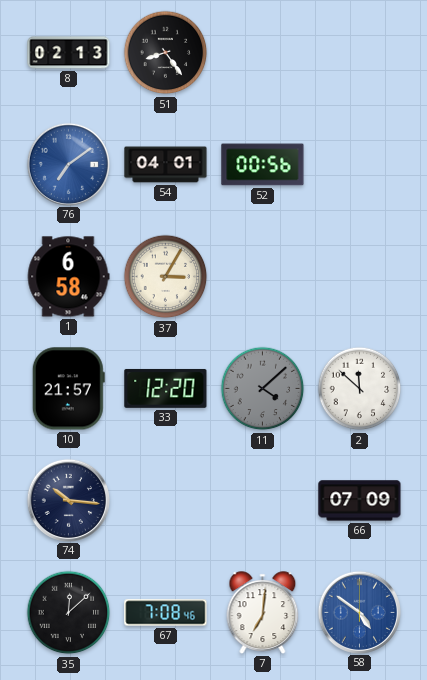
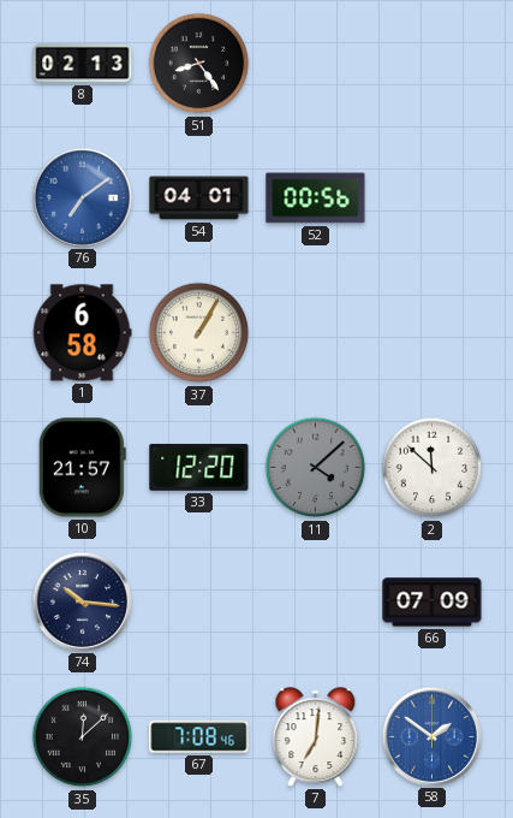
37: 3:05 -> 1:05 (199, 333)
58: 4:51 -> 1:51 (431, 736)
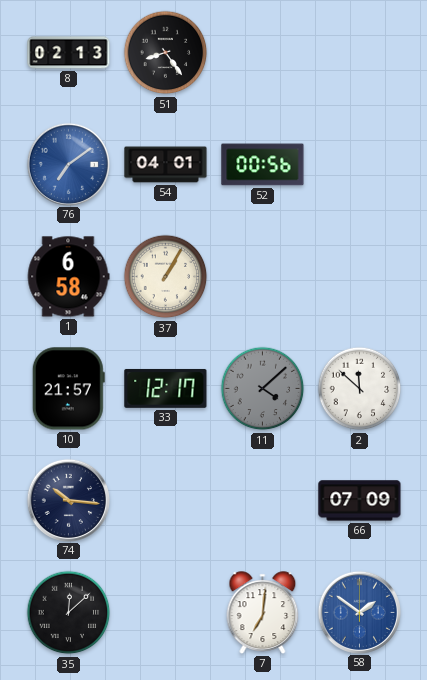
33: 12:20 -> 12:17 (166, 388)
67: 7:08 -> none (199, 737)
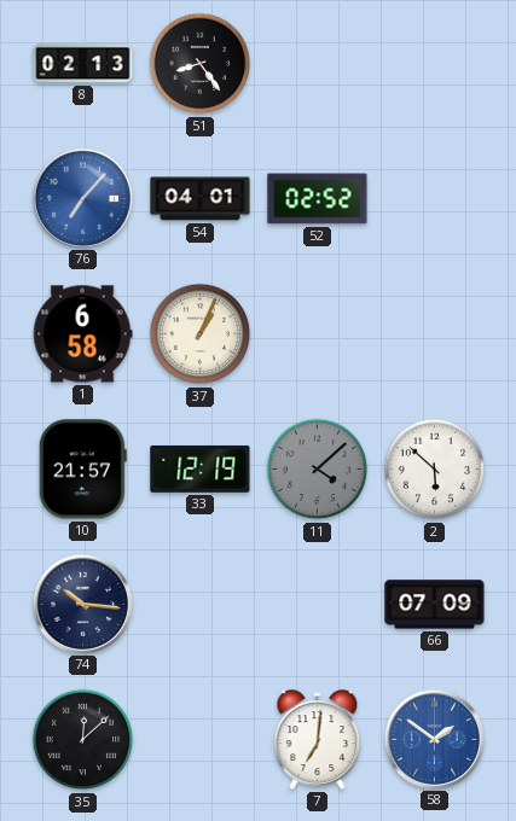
76: 7:09 -> 7:07 (82, 198)
52: 00:56 -> 02:52 (318, 199)
37: 1:05 -> 1:04 (201, 334)
33: 12:17 -> 12:19 (201, 468)
2: 11:52 -> 5:52 (435, 470)
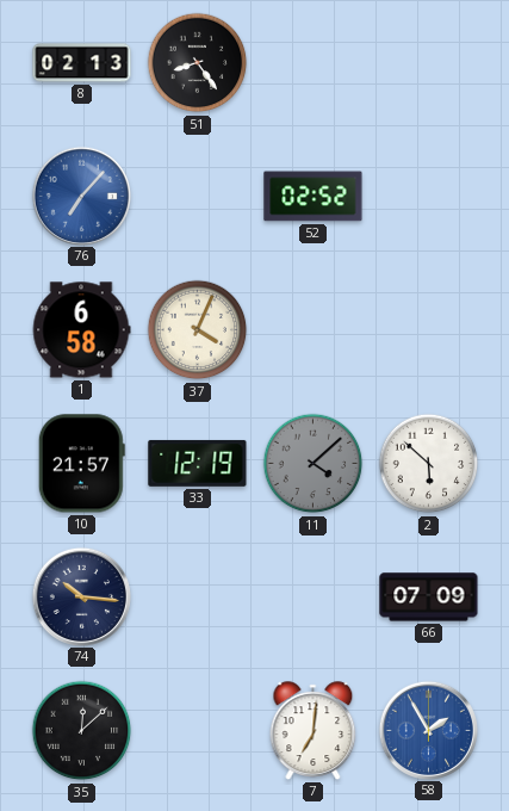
54: 04:01 -> none (201, 199)
37: 1:04 -> 4:04 (198, 330)
58: 1:51 -> 1:55 (428, 730)
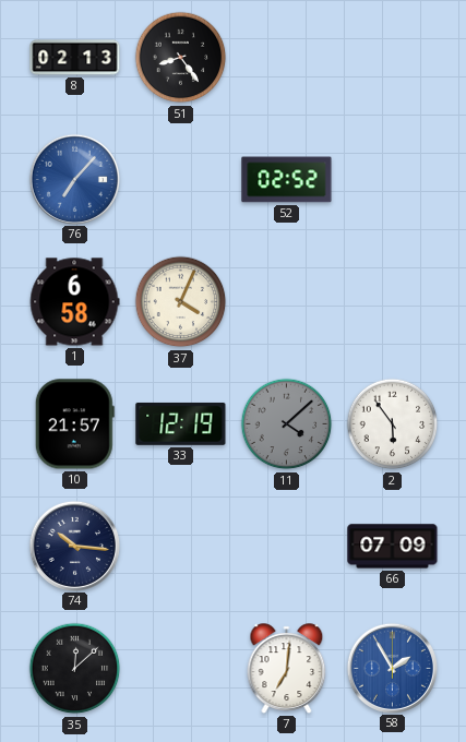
2: 5:52 -> 5:54 (393, 424)
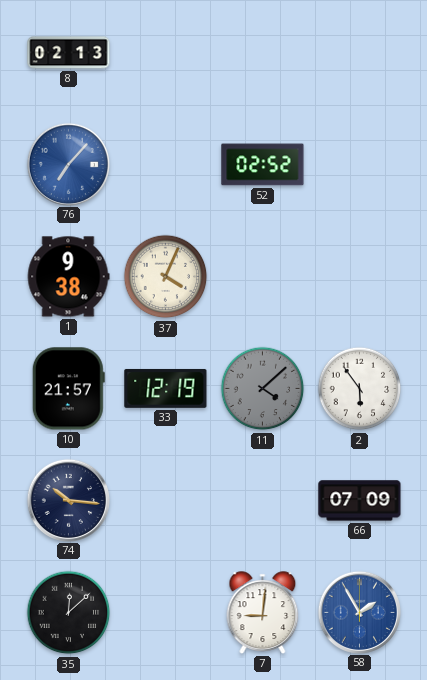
51: 8:24 -> none (181, 58)
1: 6:58 -> 9:38 (68, 277)
7: 7:01 -> 9:01 (263, 613)
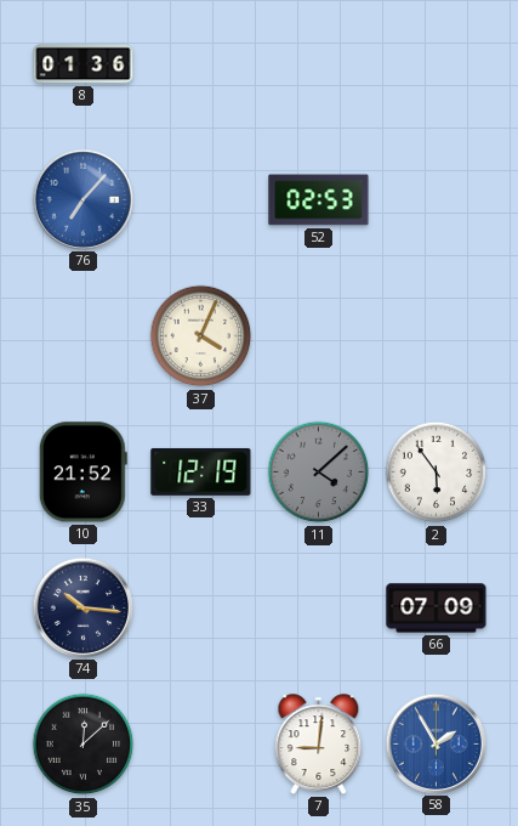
8: 02:13 -> 01:36 (84, 64)
52: 02:52 -> 02:53 (319, 200)
1: 9:38 -> none (68, 277)
10: 21:57 -> 21:52 (82, 473)
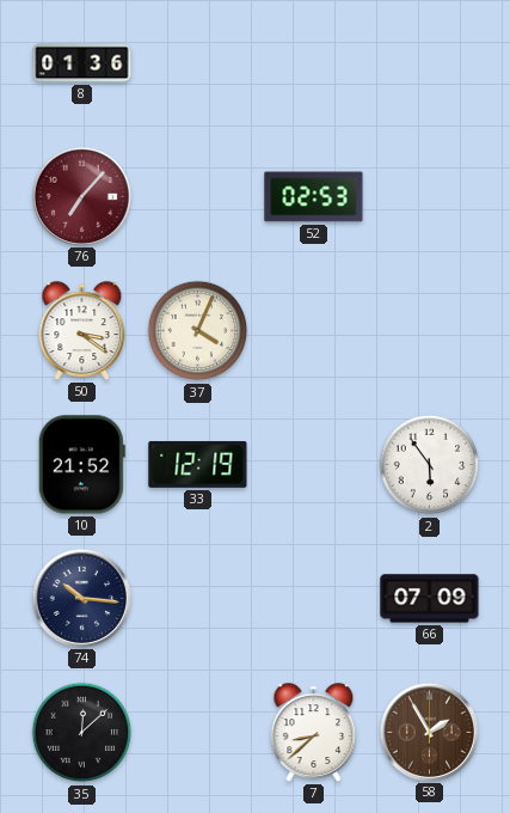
76 dial: blue -> burgundy (81, 196)
50: none -> 3:21 (82, 331)
11: 4:08 -> none (319, 473)
7: 9:01 -> 8:38 (314, 733)
58 dial: blue -> brown (429, 732)
